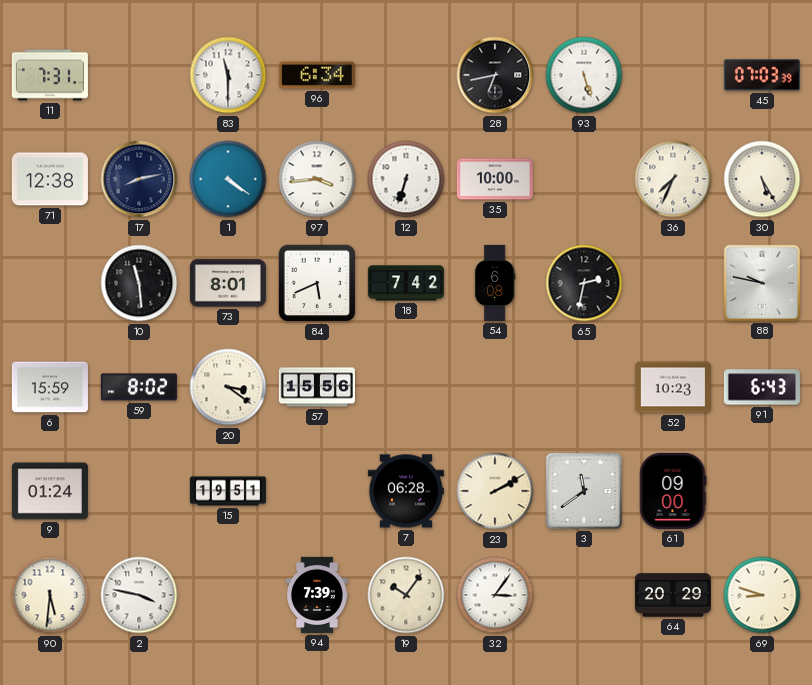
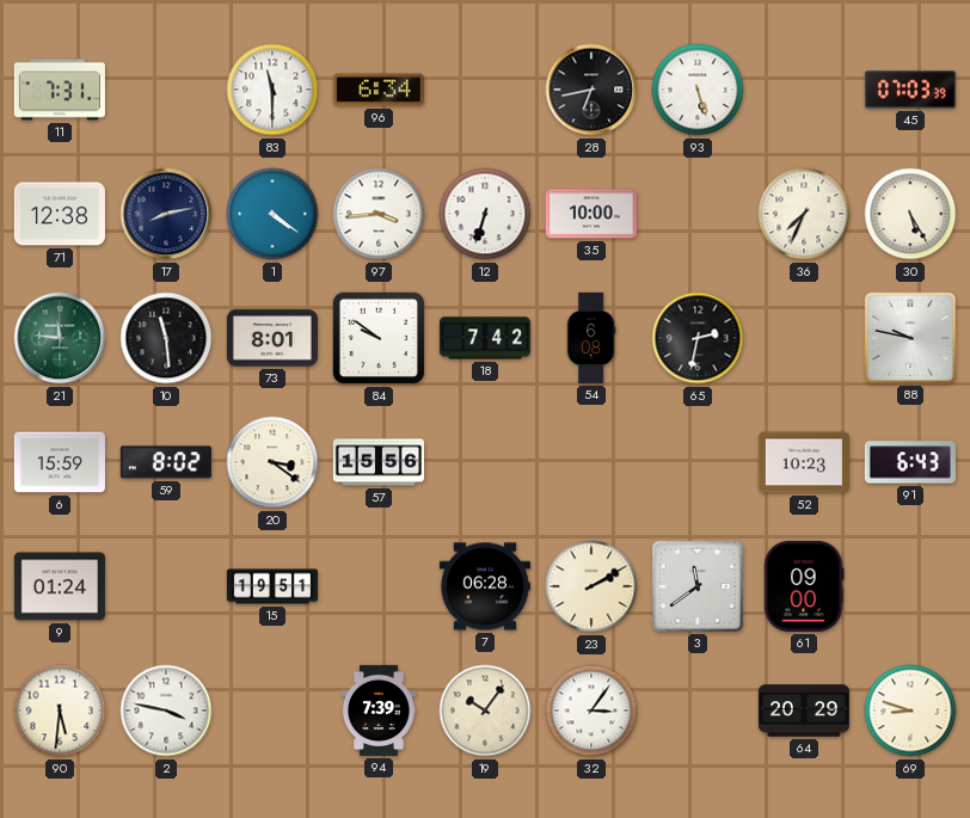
21: none -> 11:46 (60, 338)
84: 5:41 -> 9:51 (379, 338)
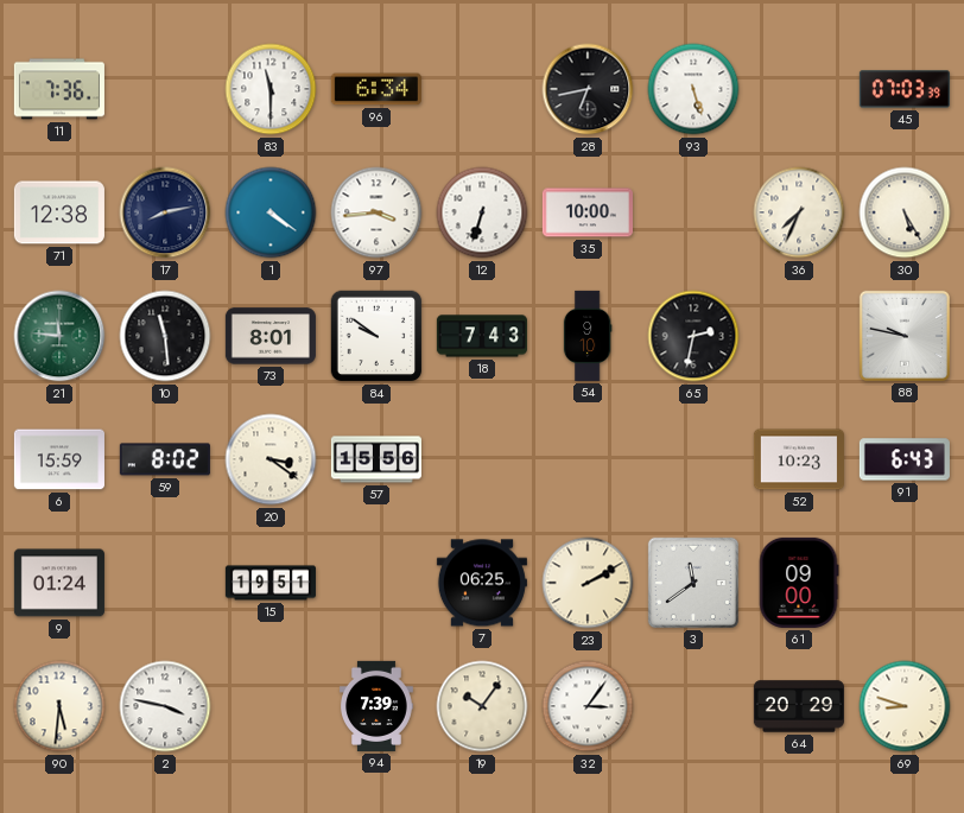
11: 7:31 -> 7:36 (59, 89)
18: 7:42 -> 7:43 (482, 336)
54: 6:08 -> 9:10 (588, 336)
7: 06:28 -> 06:25 (482, 583)
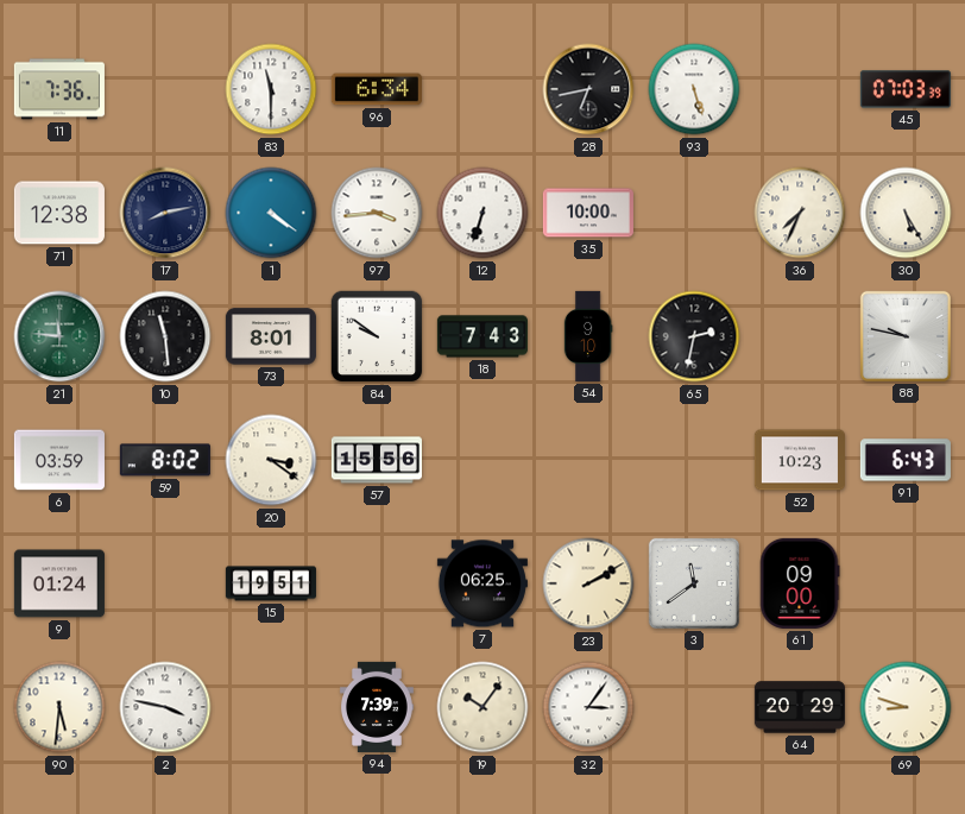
6: 15:59 -> 03:59 (59, 460)
